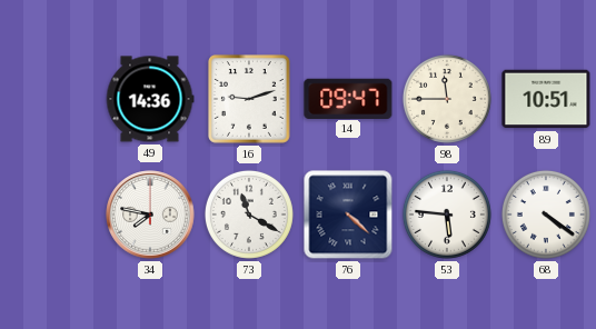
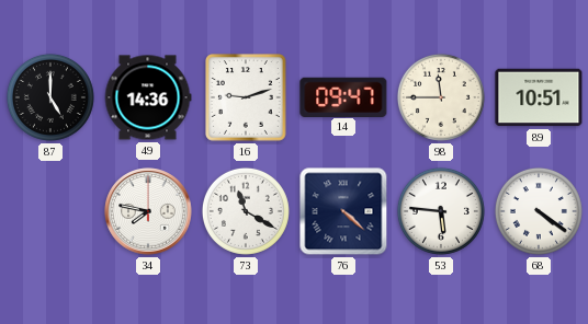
87: none -> 5:00 (50, 97)
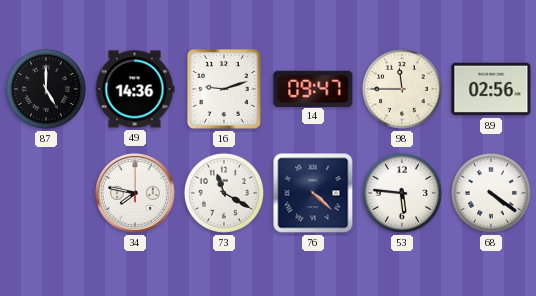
89: 10:51 -> 02:56 (491, 89)
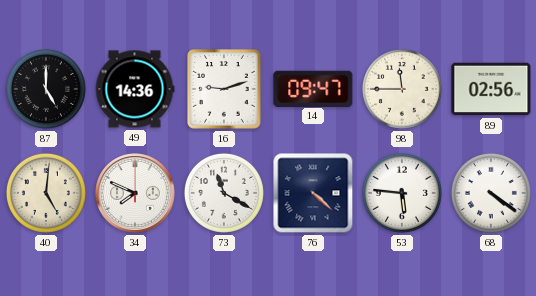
40: none -> 5:01 (46, 193)
34: 7:47 -> 7:49 (135, 193)
